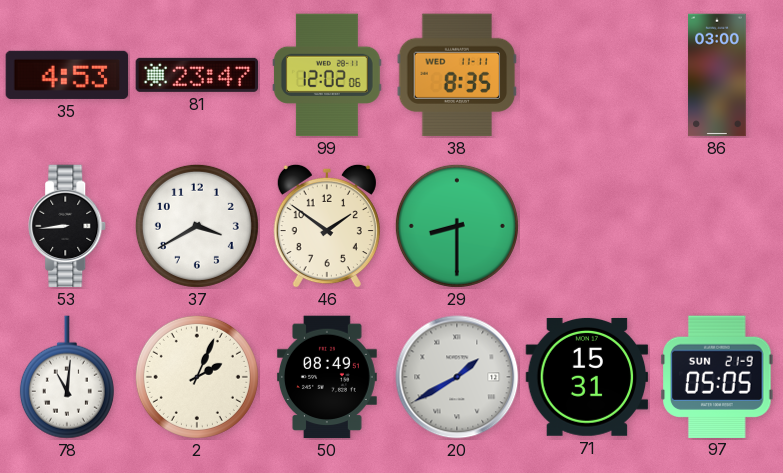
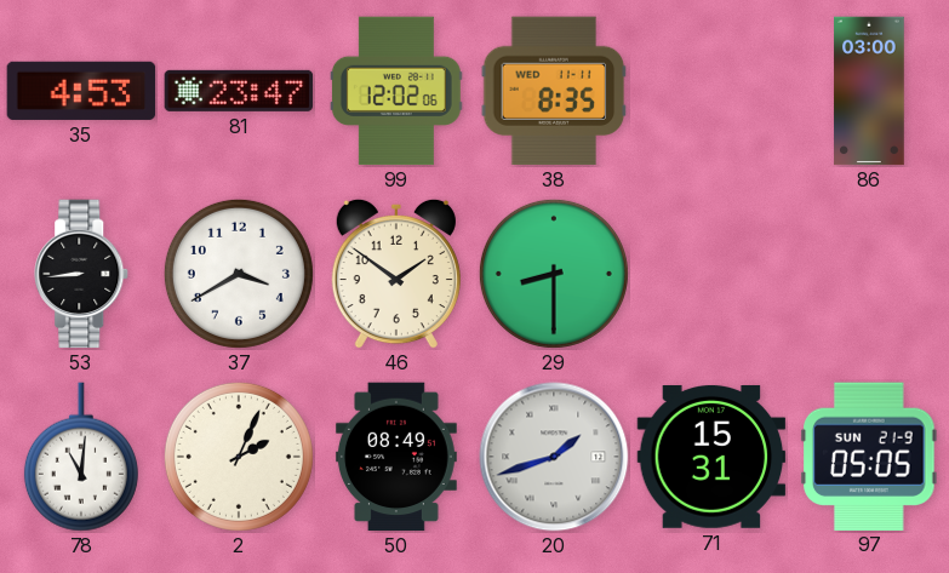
20: 1:40 -> 1:42 (554, 457)
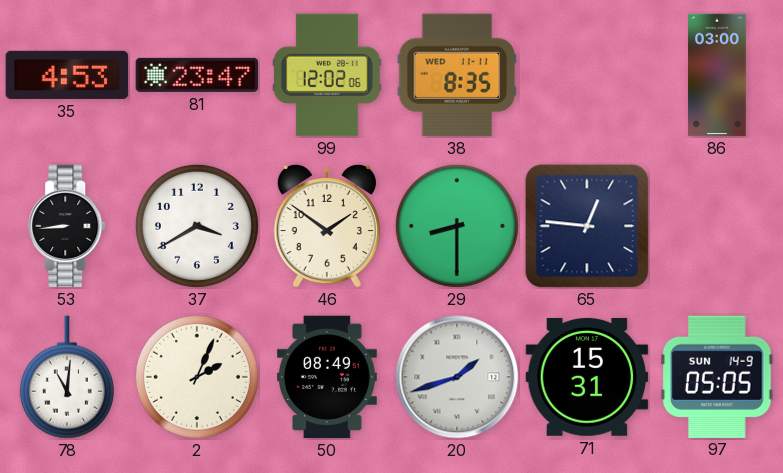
65: none -> 12:46 (587, 226)
97 date: SUN 21-9 -> SUN 14-9 (717, 376)
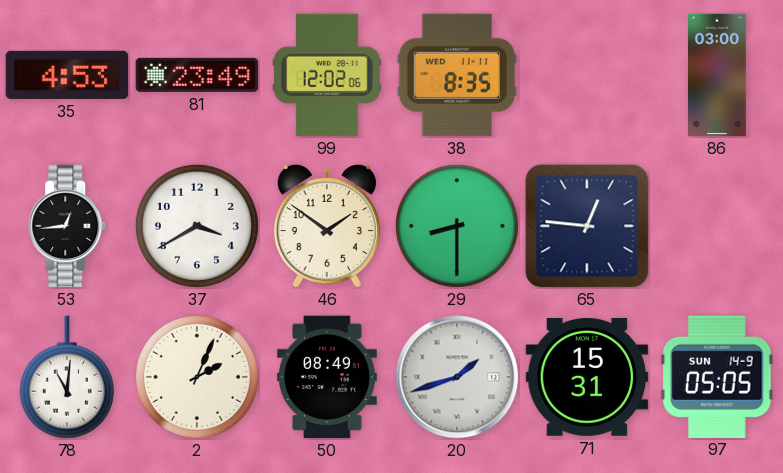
81: 23:47 -> 23:49 (197, 75)
53: 8:44 -> 12:44 (68, 226)
